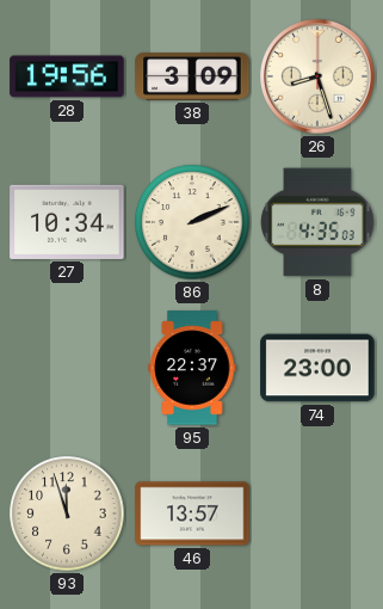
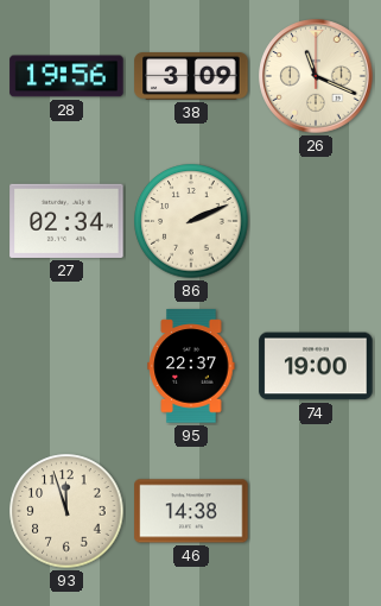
26: 8:27 -> 11:19 (316, 76)
27: 10:34 -> 02:34 (66, 221)
8: 4:35 -> none (317, 222)
74: 23:00 -> 19:00 (316, 366)
46: 13:57 -> 14:38 (191, 511)
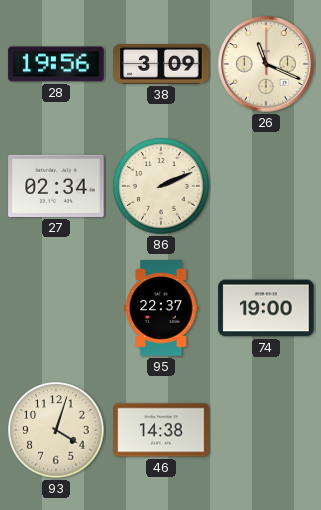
93: 11:57 -> 4:03 (56, 430)
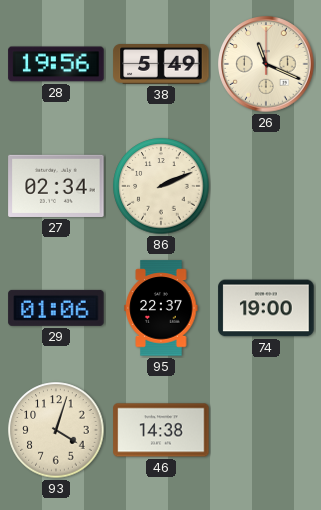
38: 3:09 -> 5:49 (161, 65)
29: none -> 01:06 (56, 308)
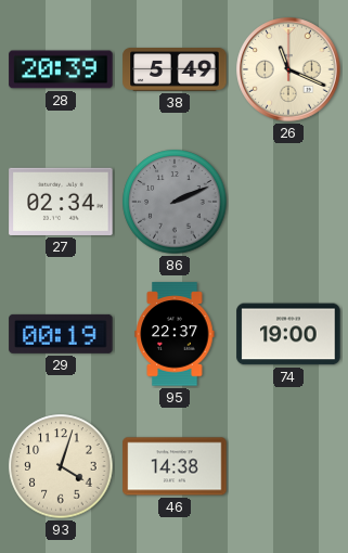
28: 19:56 -> 20:39 (61, 69)
86 dial: cream -> grey (175, 202)
29: 01:06 -> 00:19 (61, 334)
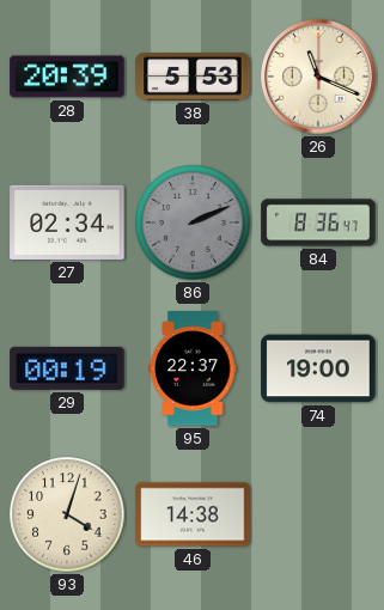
38: 5:49 -> 5:53 (193, 78)
84: none -> 8:36 (318, 222)
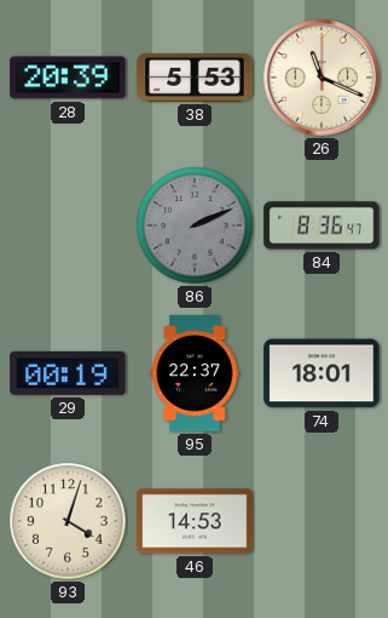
27: 02:34 -> none (67, 222)
74: 19:00 -> 18:01 (322, 373)
46: 14:38 -> 14:53 (195, 521)
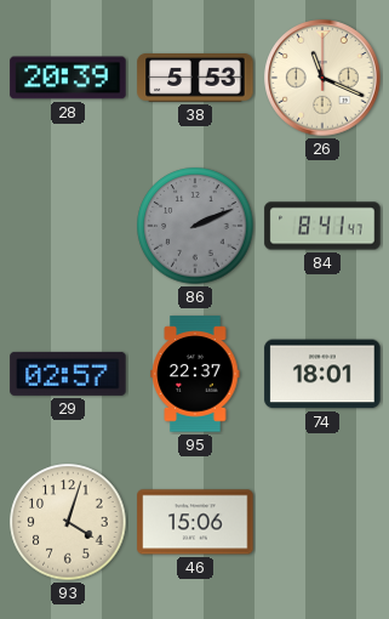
84: 8:36 -> 8:41 (322, 226)
29: 00:19 -> 02:57 (68, 374)
46: 14:53 -> 15:06 (195, 522)
